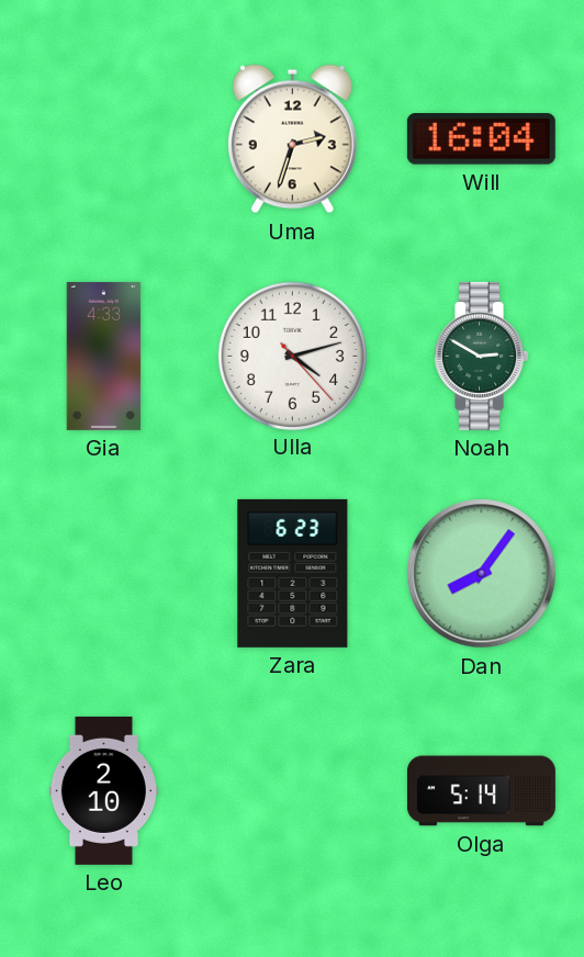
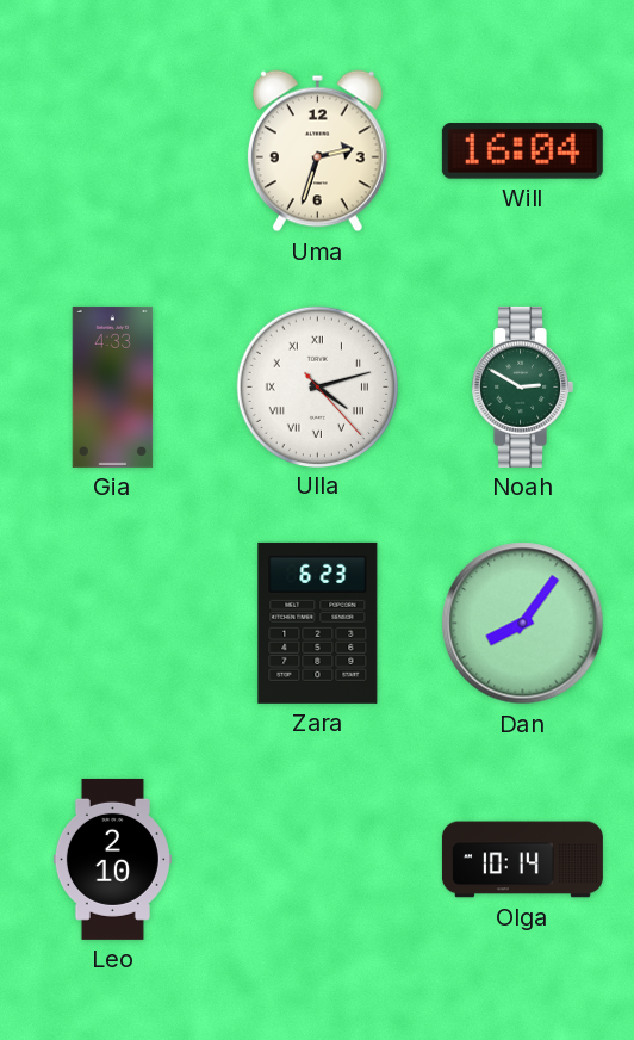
Ulla numerals: Arabic -> Roman (317, 386)
Olga: 5:14 -> 10:14 (522, 860)
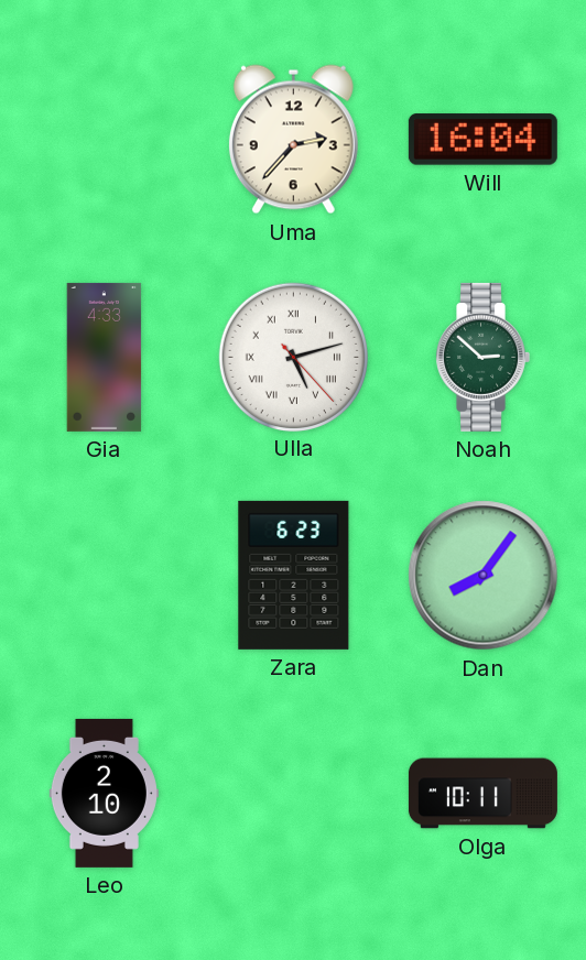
Uma: 2:33 -> 2:37 (293, 140)
Ulla: 4:12 -> 5:12 (293, 357)
Noah: 2:50 -> 2:52 (482, 357)
Olga: 10:14 -> 10:11 (482, 794)
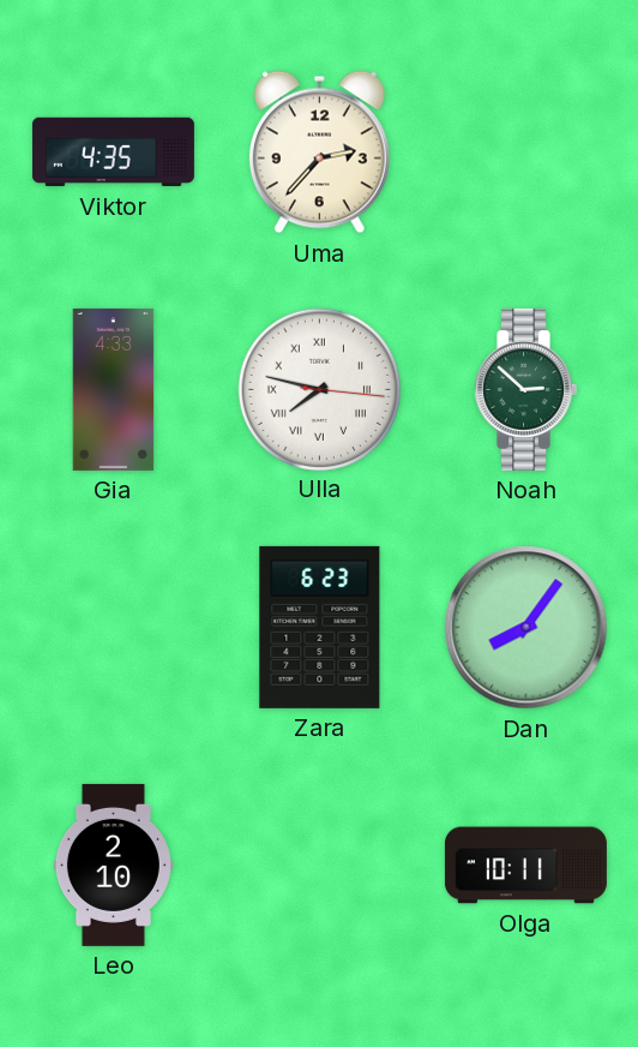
Viktor: none -> 4:35 (113, 152)
Will: 16:04 -> none (482, 140)
Ulla: 5:12 -> 7:47 (319, 389)
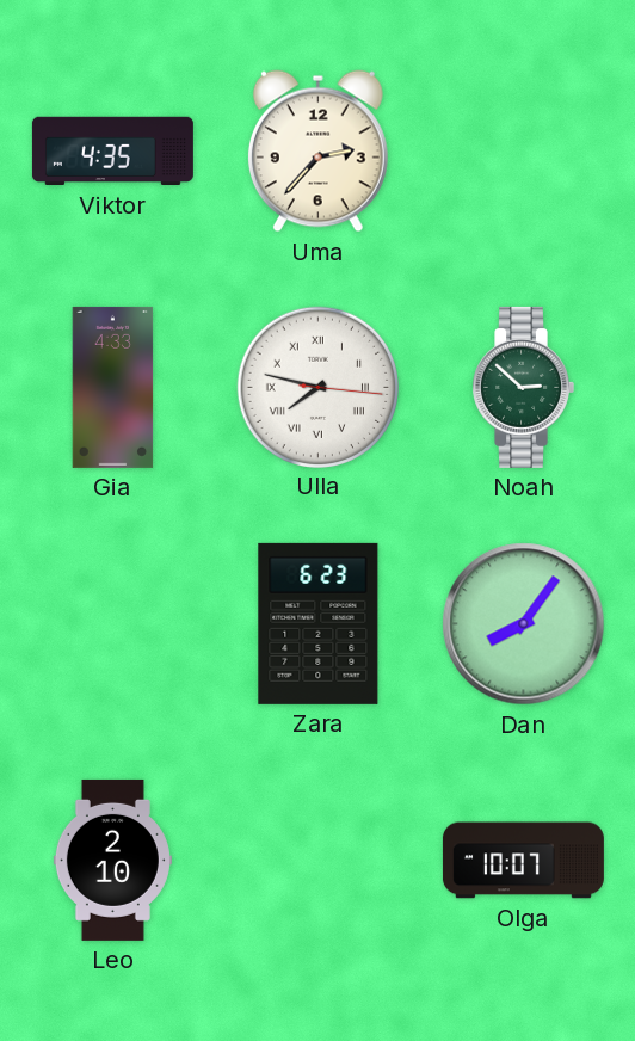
Olga: 10:11 -> 10:07 (523, 861)
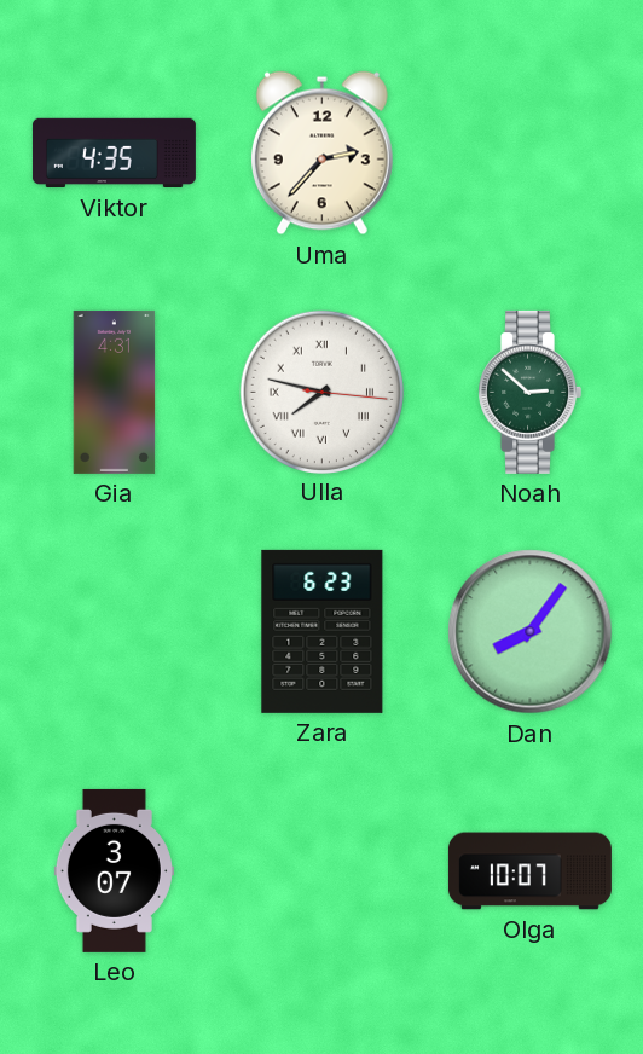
Gia: 4:33 -> 4:31 (115, 392)
Leo: 2:10 -> 3:07 (114, 870)
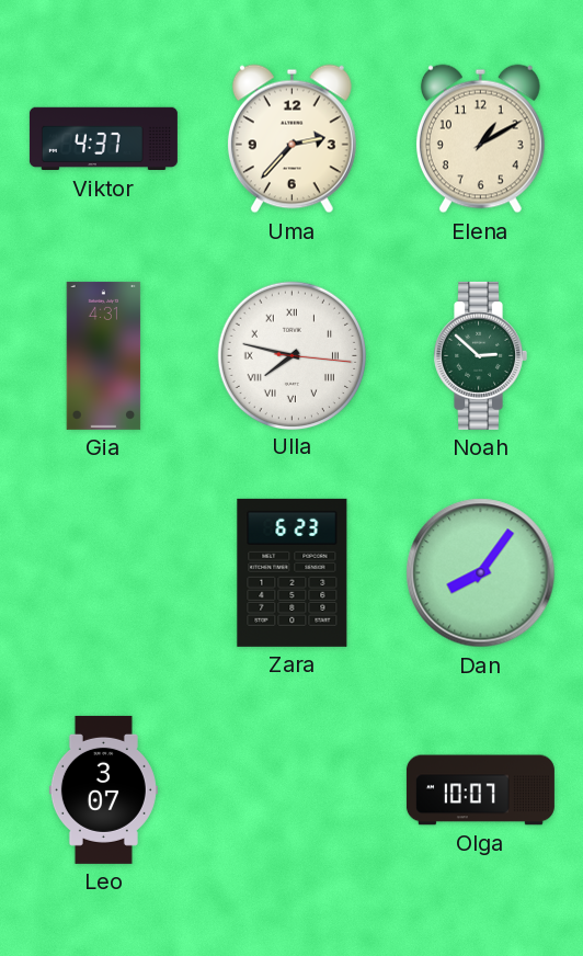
Viktor: 4:35 -> 4:37 (103, 139)
Elena: none -> 1:10 (480, 139)
